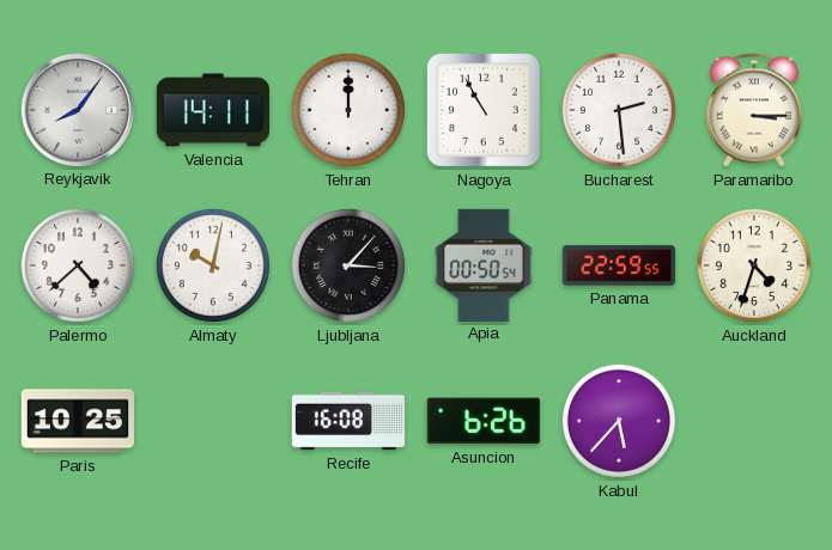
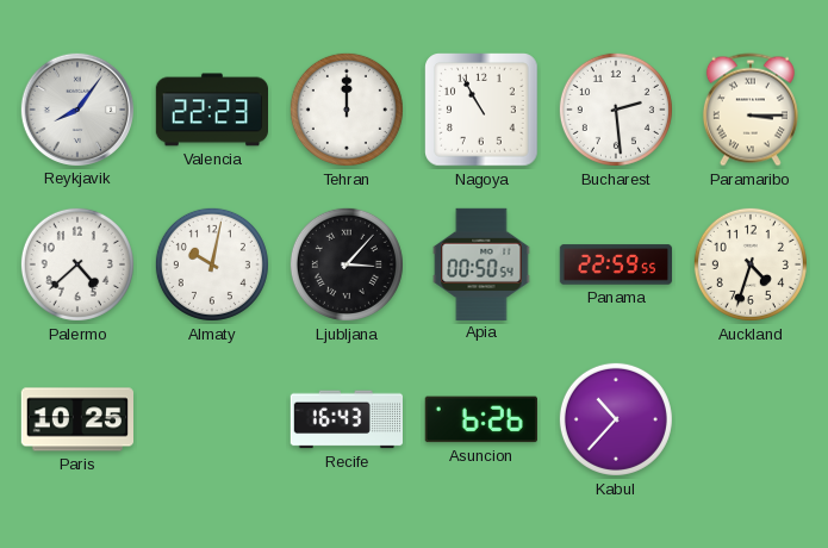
Valencia: 14:11 -> 22:23 (211, 110)
Recife: 16:08 -> 16:43 (345, 419)
Kabul: 5:37 -> 10:37 (616, 419)
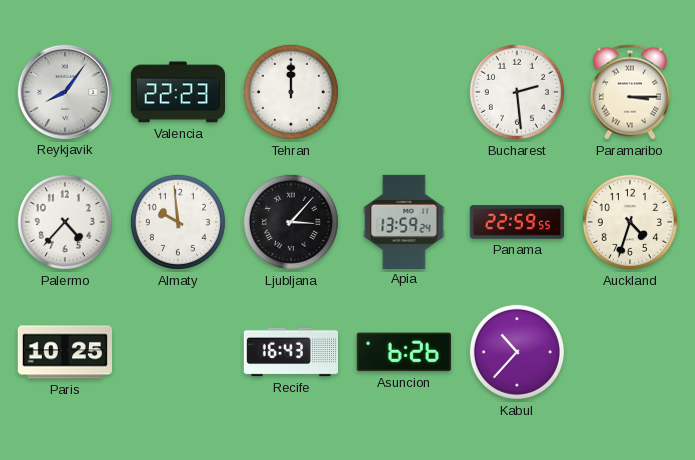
Nagoya: 10:55 -> none (483, 111)
Palermo: 4:38 -> 4:37 (65, 222)
Almaty: 10:02 -> 9:59 (178, 222)
Apia: 00:50 -> 13:59 (404, 221)
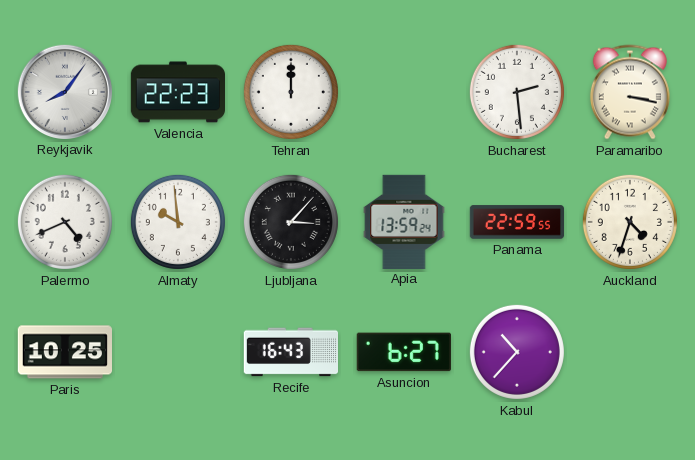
Paramaribo: 3:15 -> 3:17 (630, 92)
Palermo: 4:37 -> 4:41 (65, 222)
Asuncion: 6:26 -> 6:27 (404, 352)
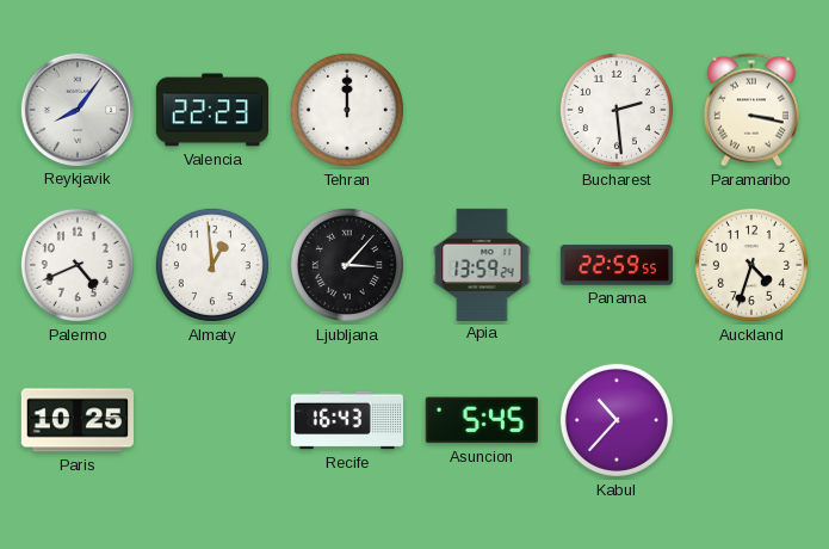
Almaty: 9:59 -> 12:59 (212, 265)
Asuncion: 6:27 -> 5:45 (482, 420)
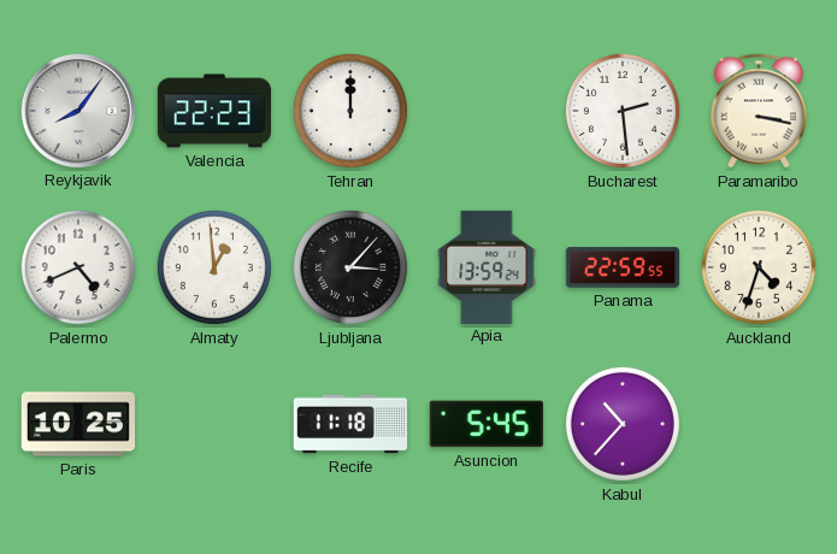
Recife: 16:43 -> 11:18 (349, 424)
